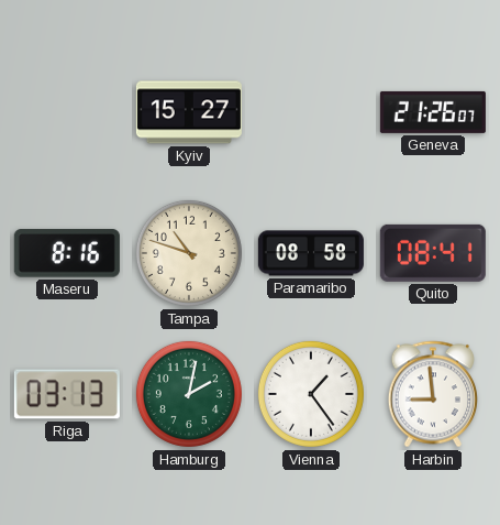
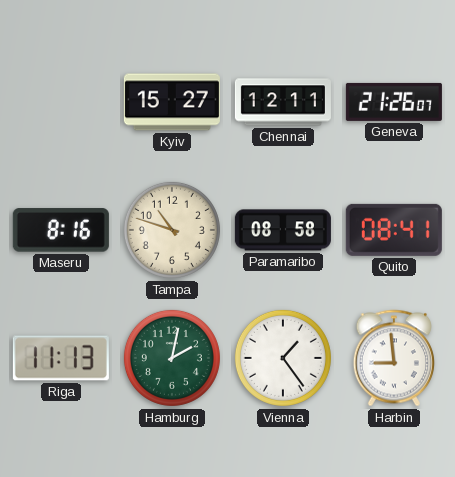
Chennai: none -> 12:11 (283, 102)
Riga: 03:13 -> 11:13 (61, 358)
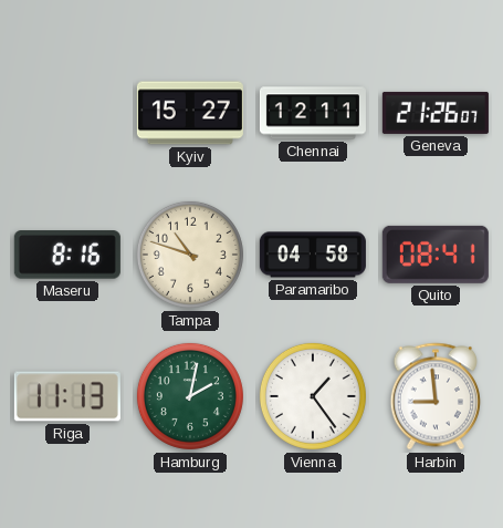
Paramaribo: 08:58 -> 04:58 (313, 255)
